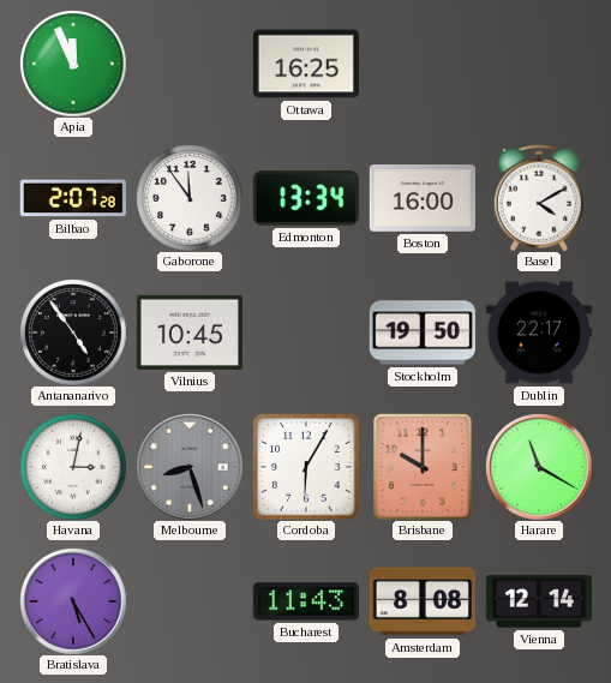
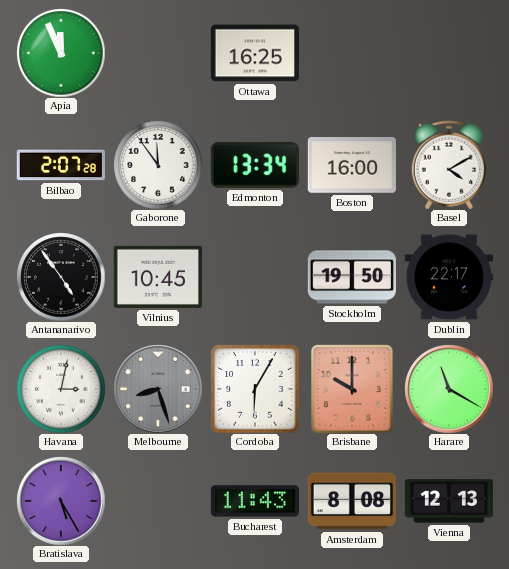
Vienna: 12:14 -> 12:13 (449, 501)
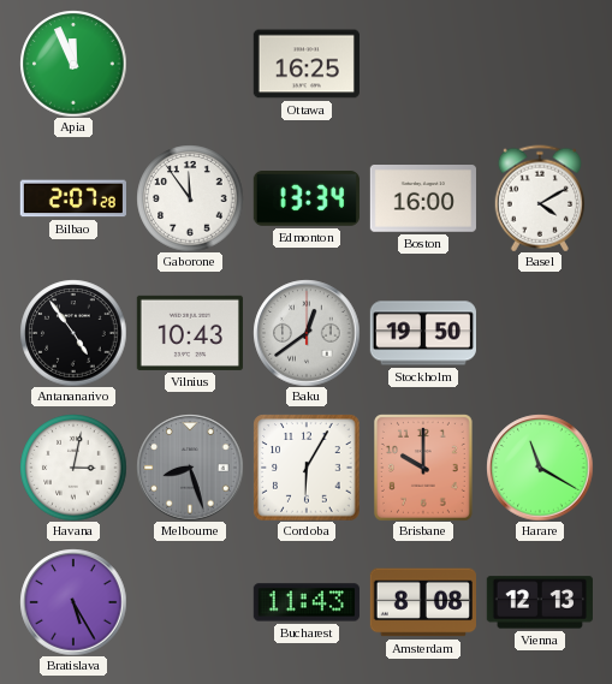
Vilnius: 10:45 -> 10:43 (190, 333)
Baku: none -> 12:39 (307, 333)
Dublin: 22:17 -> none (449, 277)
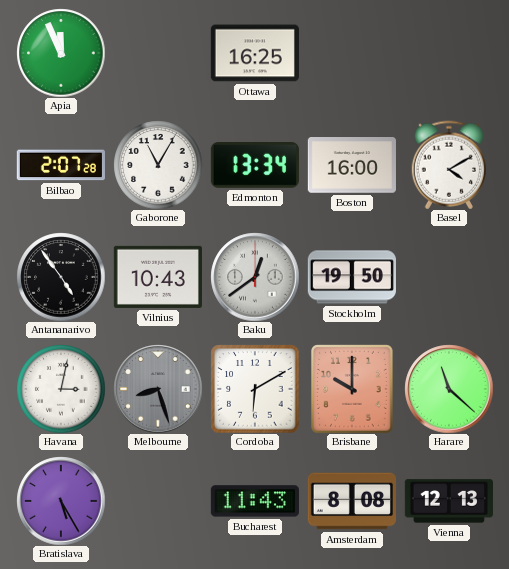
Gaborone: 11:54 -> 11:05 (158, 165)
Cordoba: 6:05 -> 6:10 (255, 389)
Harare: 11:20 -> 11:22 (449, 389)
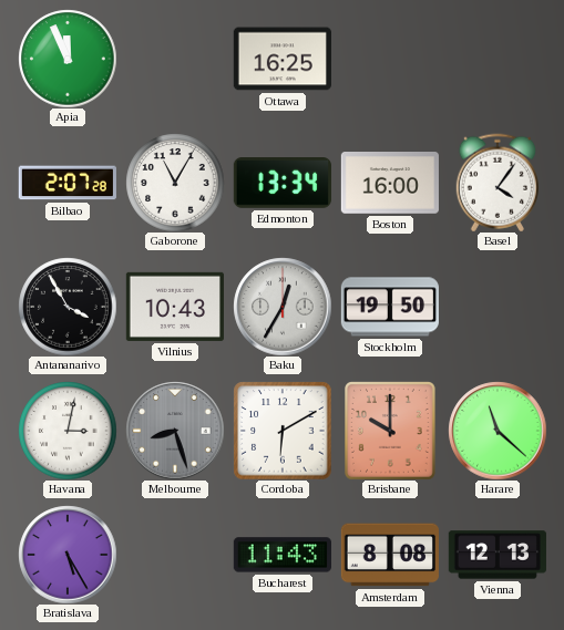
Basel: 4:10 -> 4:06 (496, 183)
Antananarivo: 4:54 -> 3:55 (68, 307)
Baku: 12:39 -> 12:35 (283, 307)
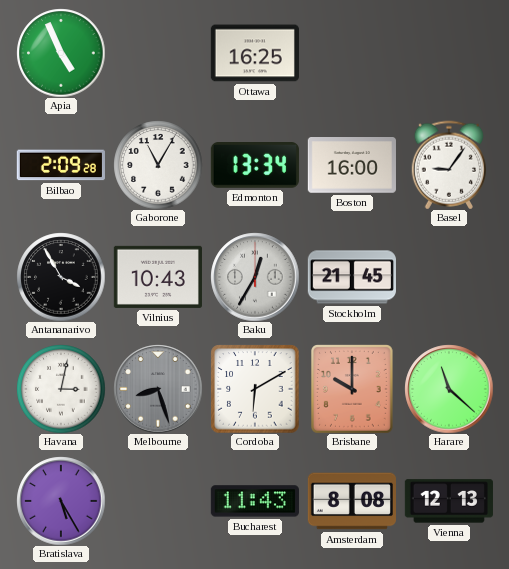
Apia: 11:56 -> 4:56 (61, 53)
Bilbao: 2:07 -> 2:09 (61, 165)
Basel: 4:06 -> 9:06 (448, 165)
Stockholm: 19:50 -> 21:45 (352, 277)
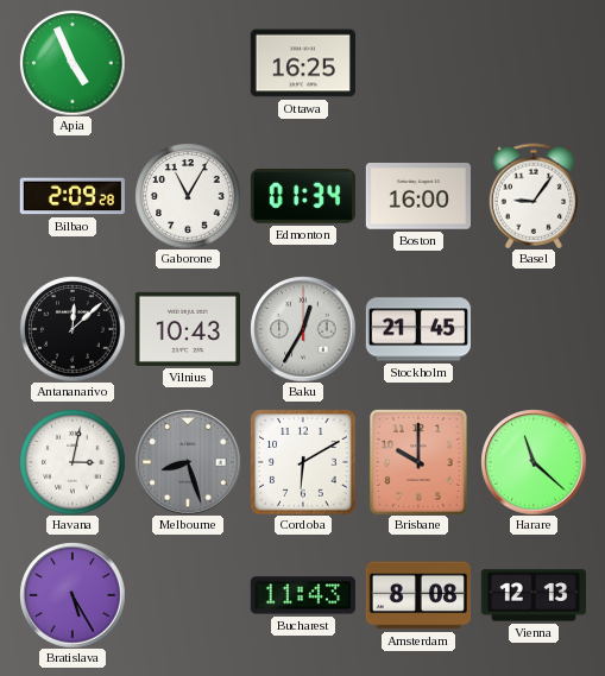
Edmonton: 13:34 -> 01:34 (303, 197)
Antananarivo: 3:55 -> 12:08 (73, 329)
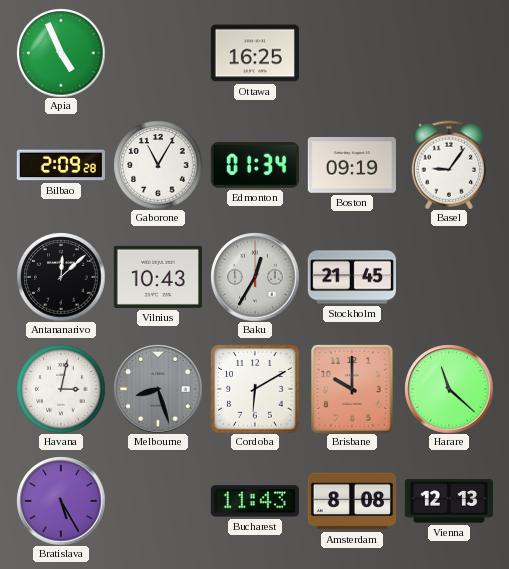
Boston: 16:00 -> 09:19 (352, 166)
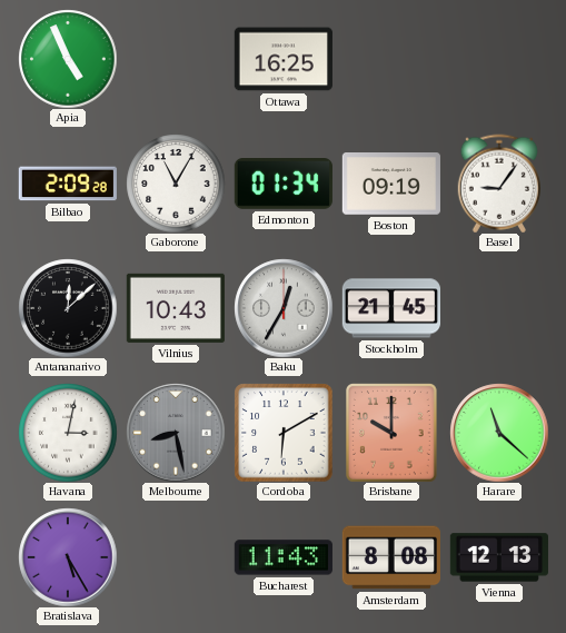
Melbourne: 8:27 -> 8:28 (176, 433)
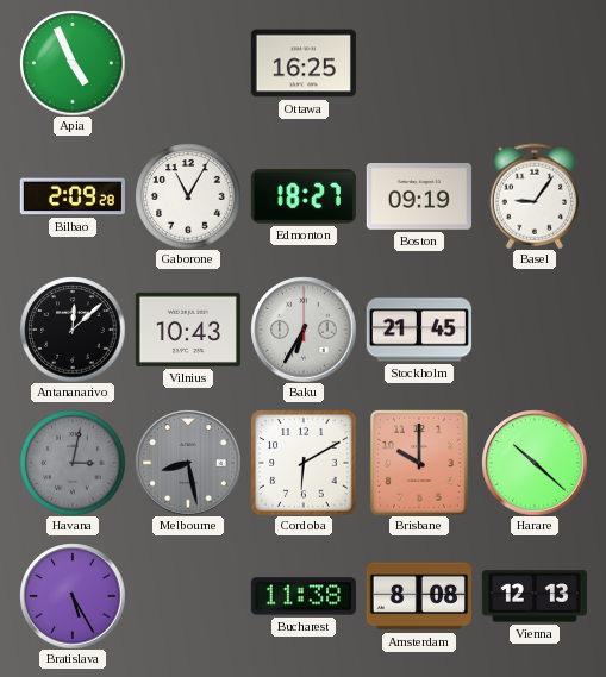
Edmonton: 01:34 -> 18:27 (304, 198)
Baku: 12:35 -> 6:35 (304, 330)
Havana dial: white -> grey (73, 463)
Harare: 11:22 -> 10:22 (535, 463)
Bucharest: 11:43 -> 11:38 (304, 596)
